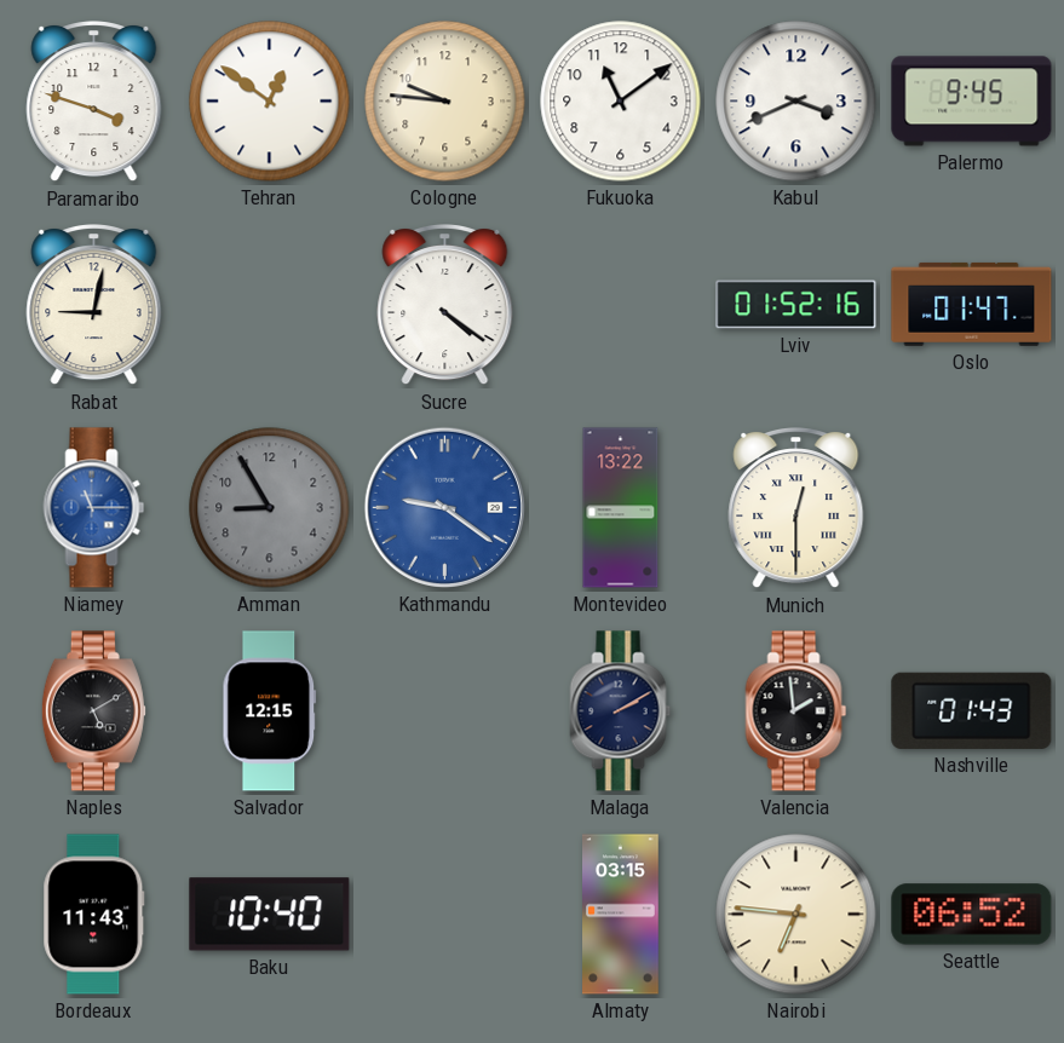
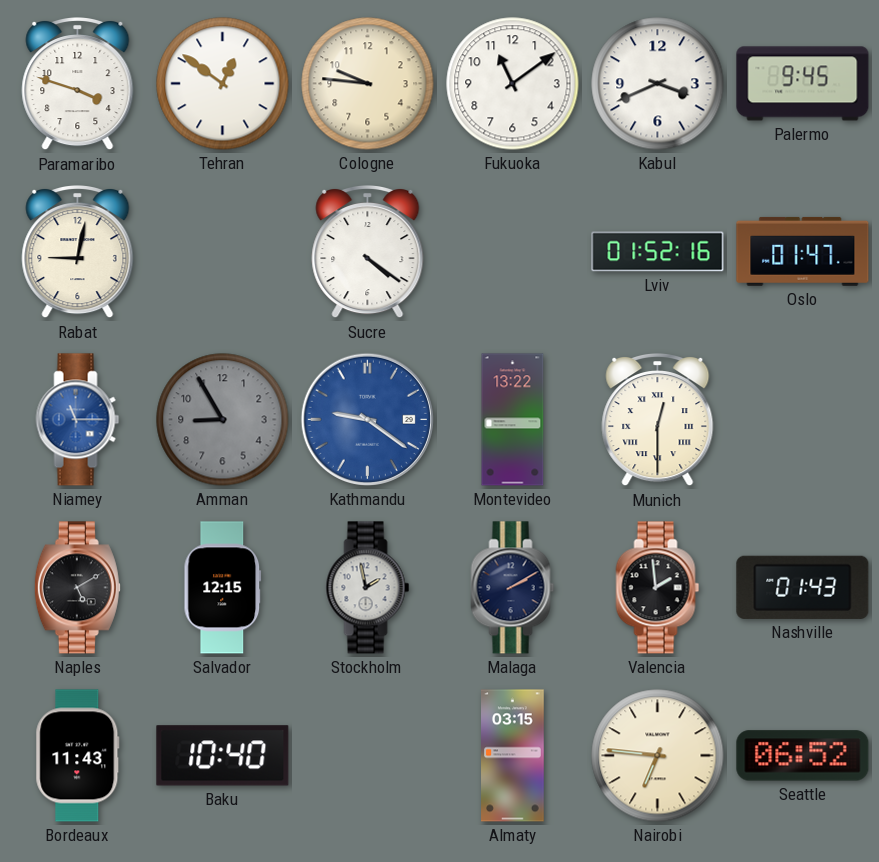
Stockholm: none -> 1:58 (368, 588)
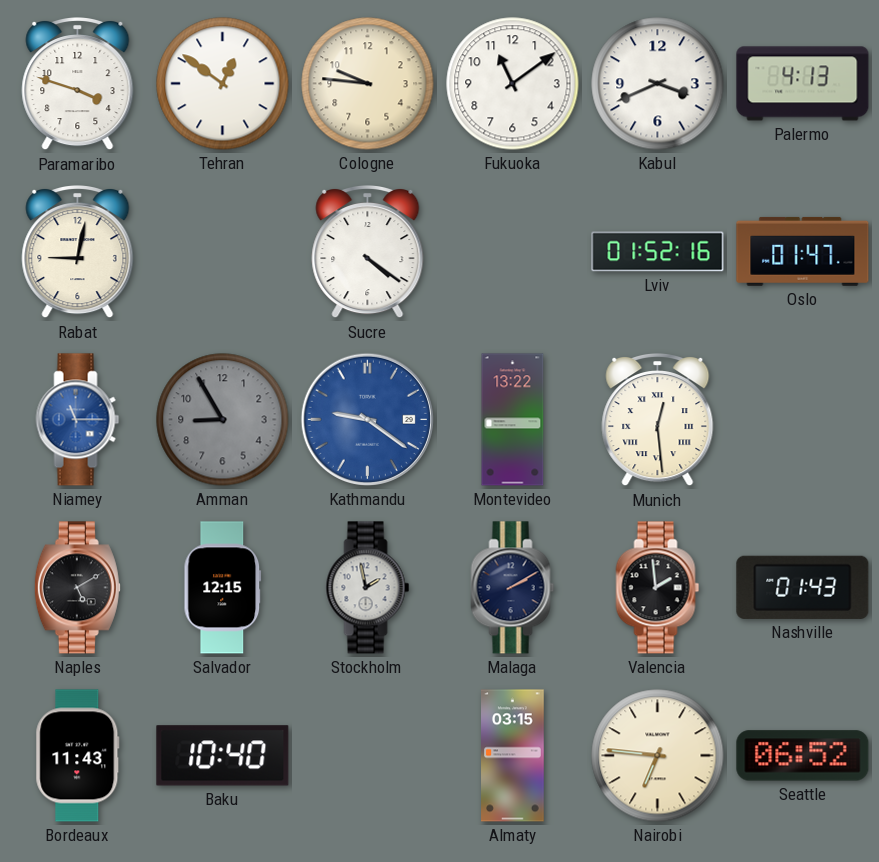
Palermo: 9:45 -> 4:13 (803, 84)
Munich: 12:30 -> 12:29 (658, 421)
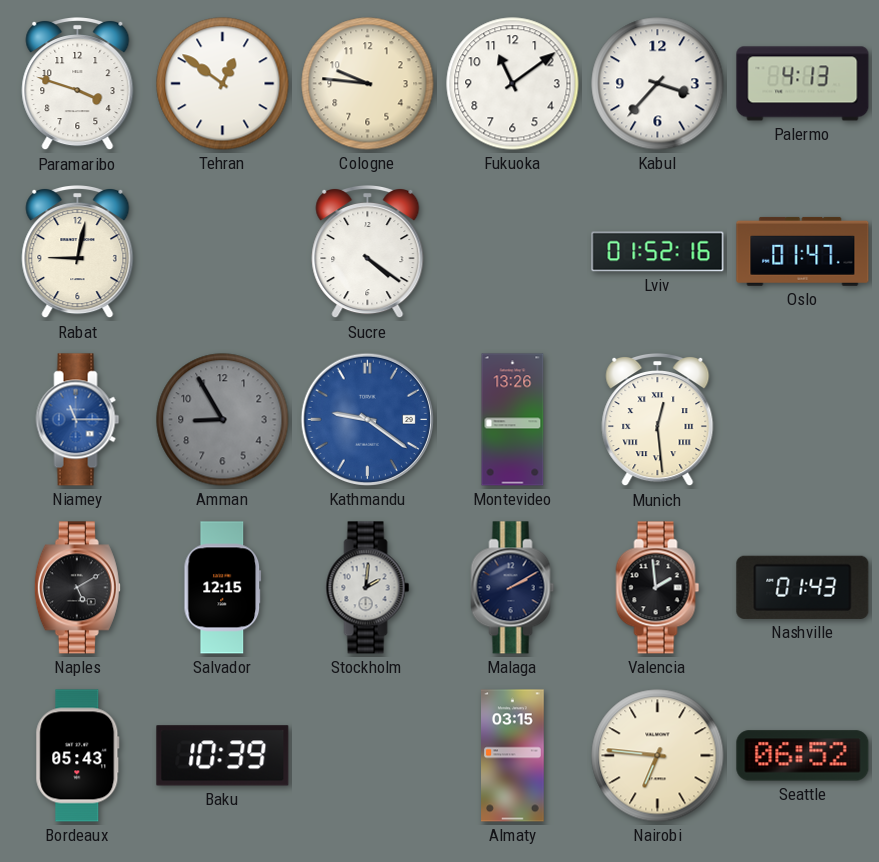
Kabul: 3:41 -> 3:37 (658, 84)
Montevideo: 13:22 -> 13:26 (513, 420)
Stockholm: 1:58 -> 2:01 (368, 588)
Bordeaux: 11:43 -> 05:43 (78, 756)
Baku: 10:40 -> 10:39 (223, 756)
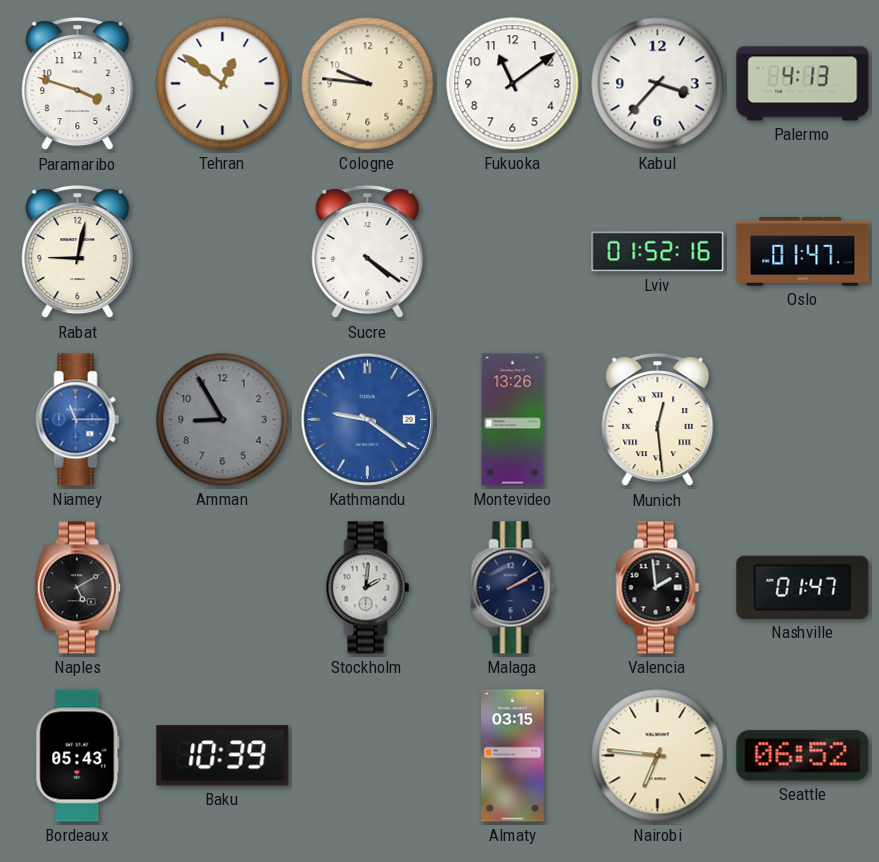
Salvador: 12:15 -> none (223, 588)
Nashville: 01:43 -> 01:47 (803, 587)
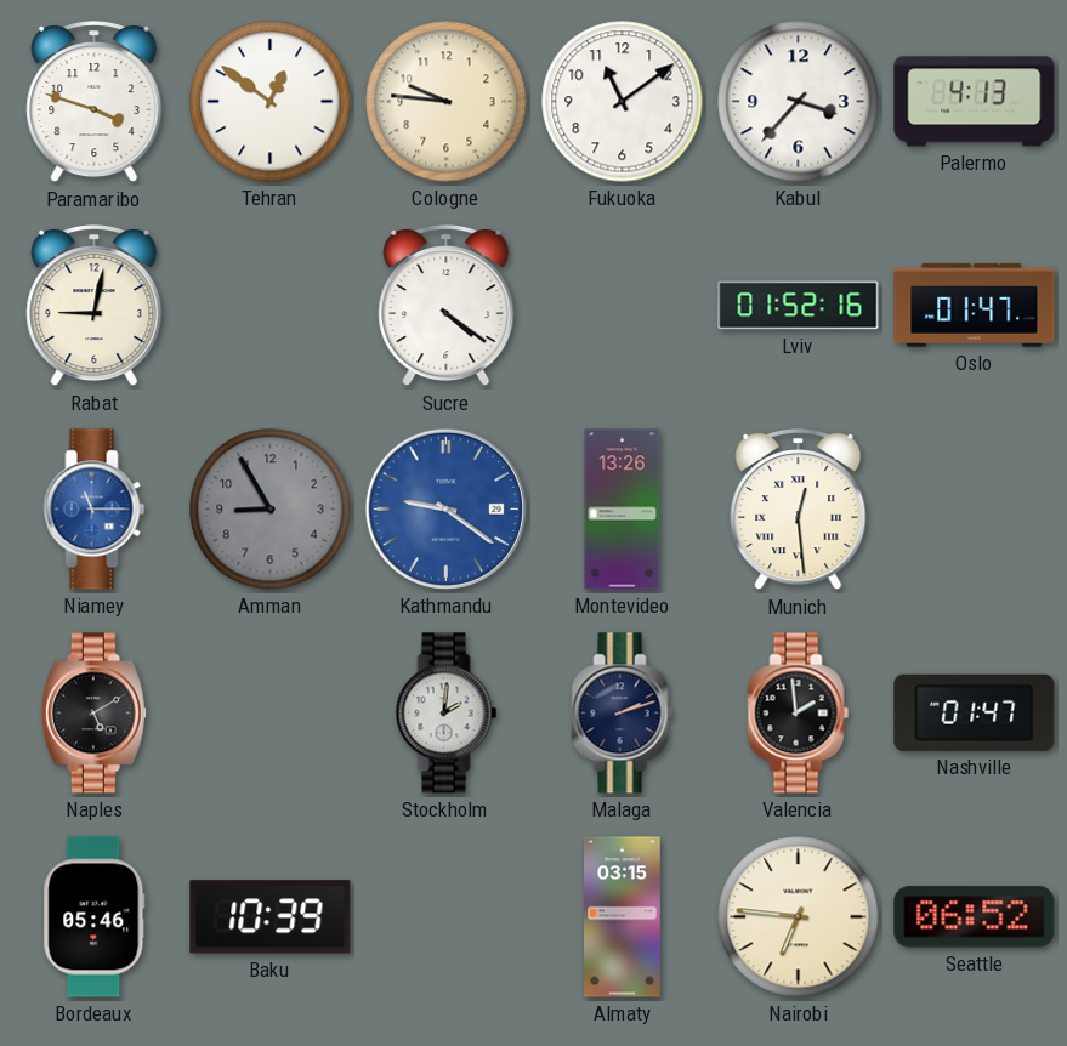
Malaga: 2:10 -> 2:12 (623, 714)
Bordeaux: 05:43 -> 05:46 (95, 917)
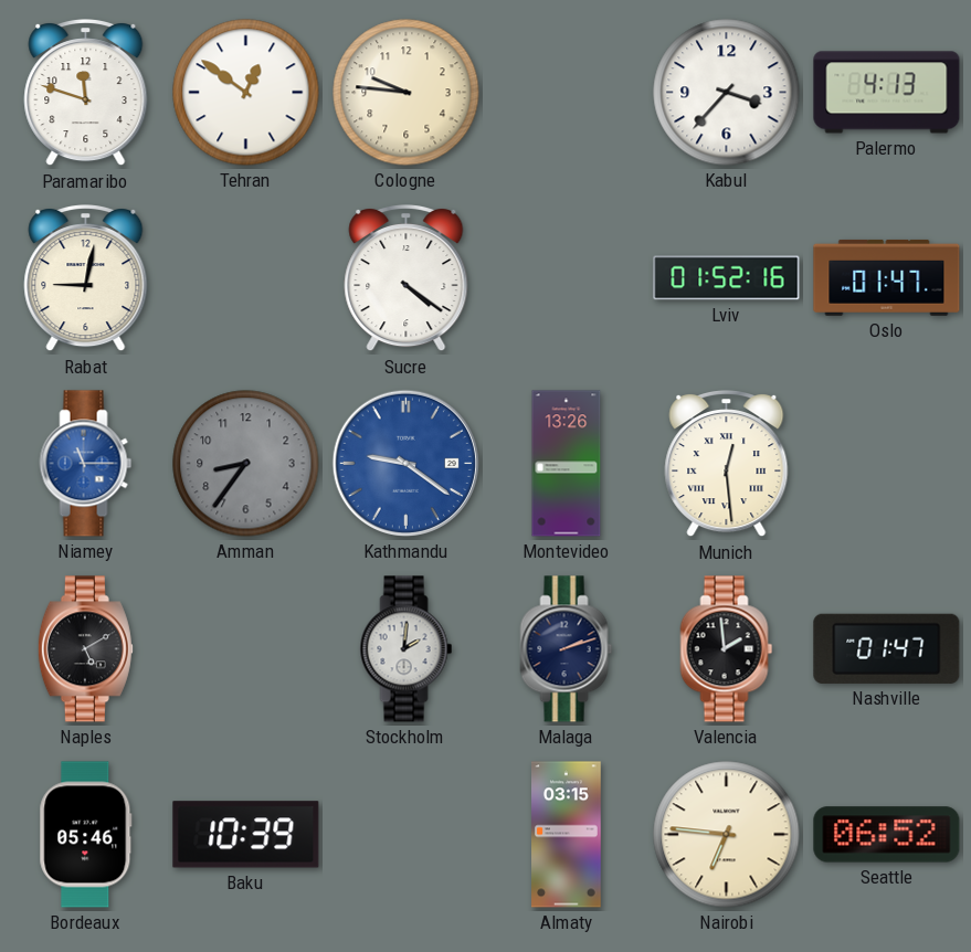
Paramaribo: 3:48 -> 11:48 (86, 94)
Fukuoka: 11:09 -> none (623, 102)
Amman: 8:55 -> 8:36 (246, 464)
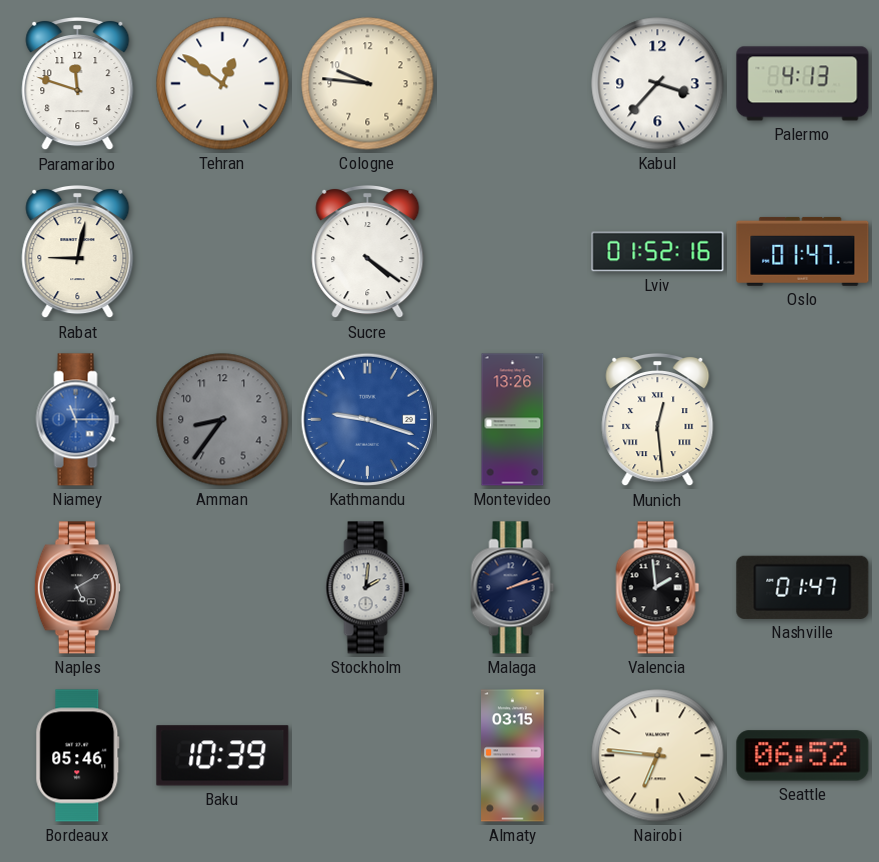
Kathmandu: 9:21 -> 9:18 (367, 419)
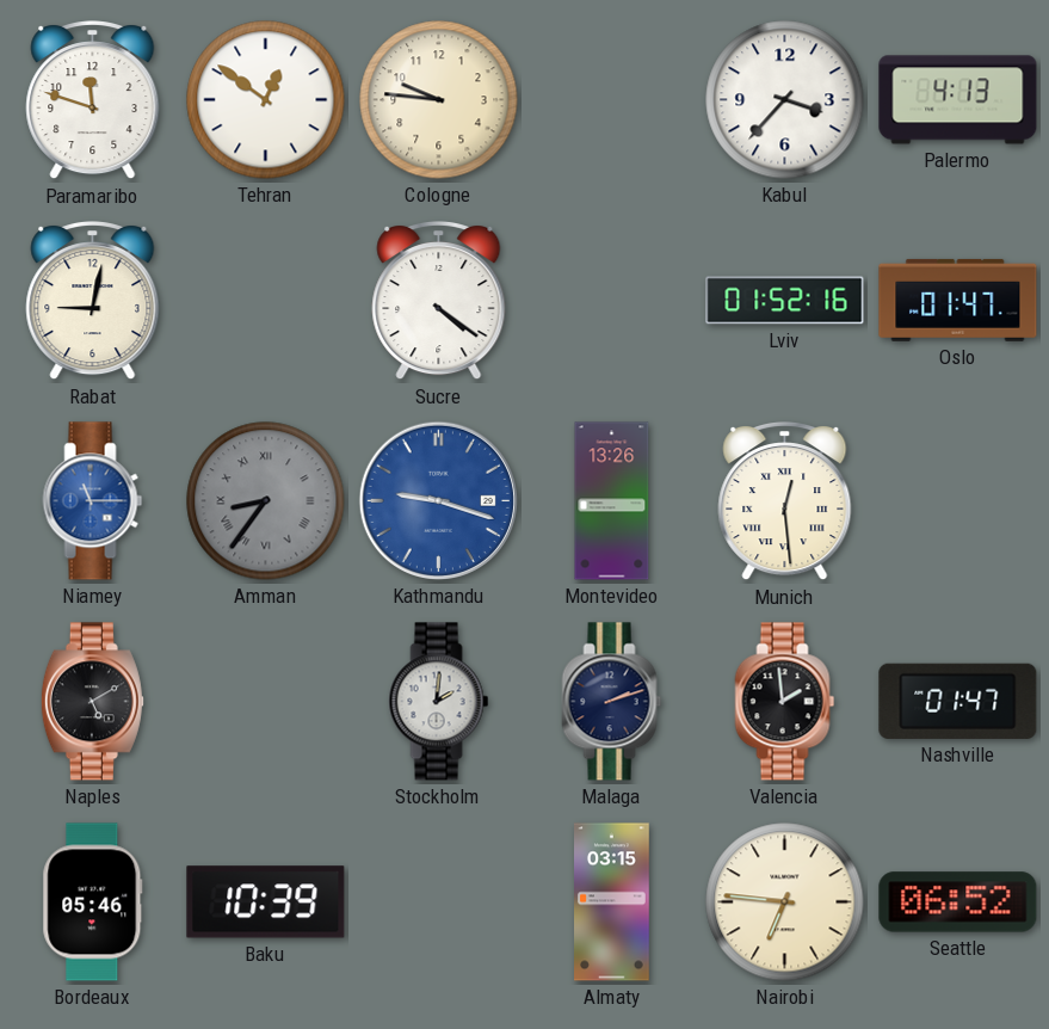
Amman numerals: Arabic -> Roman (266, 501)
